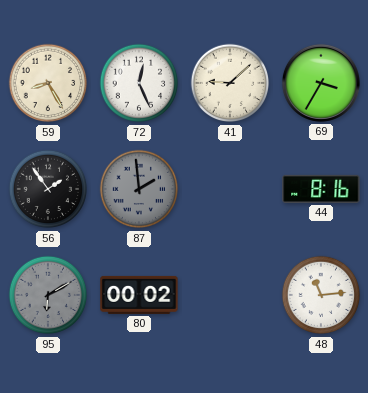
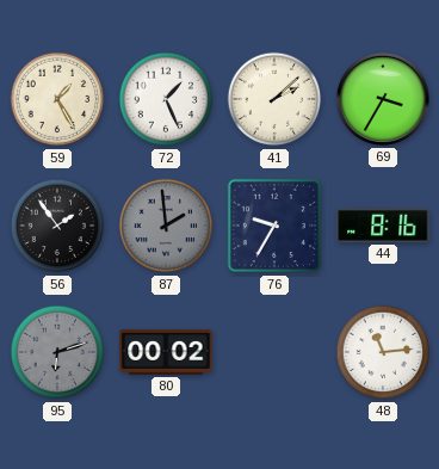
59: 8:25 -> 1:25 (57, 99)
72: 12:26 -> 1:26 (166, 99)
41: 9:08 -> 2:08 (274, 99)
76: none -> 9:35 (274, 226)
95: 6:10 -> 6:12 (57, 352)
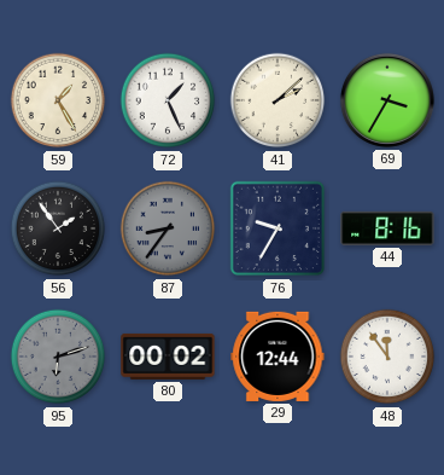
87: 1:59 -> 8:36 (168, 228)
29: none -> 12:44 (277, 357)
48: 11:14 -> 11:54 (387, 357)
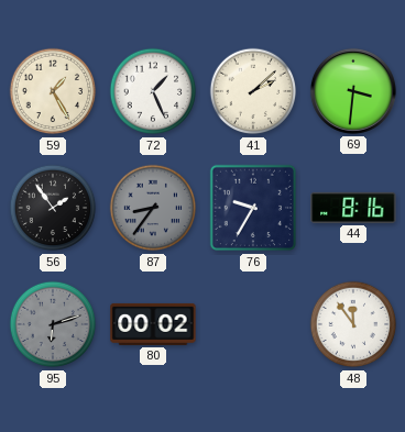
69: 3:35 -> 3:31 (353, 91)
29: 12:44 -> none (277, 357)
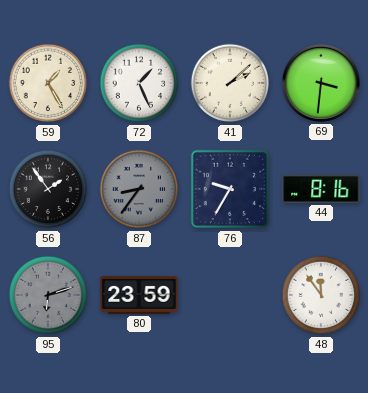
80: 00:02 -> 23:59 (139, 295)
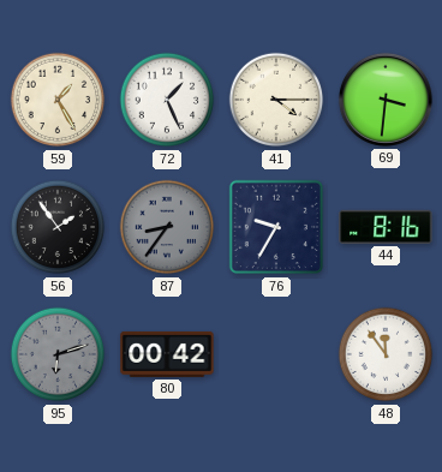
41: 2:08 -> 4:15 (276, 100)
80: 23:59 -> 00:42 (167, 354)
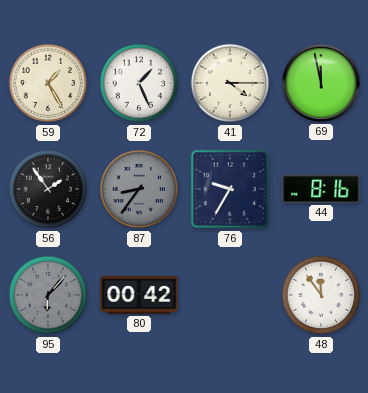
69: 3:31 -> 11:58 (321, 83)
95: 6:12 -> 6:07 (48, 295)
